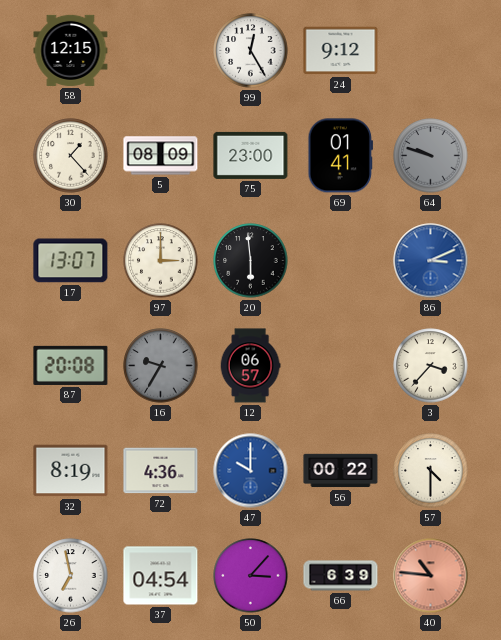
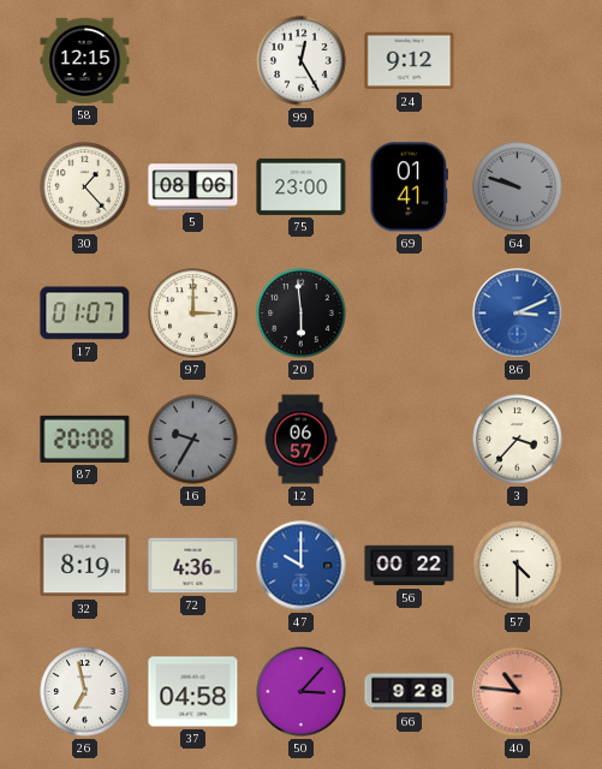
5: 08:09 -> 08:06 (193, 187)
17: 13:07 -> 01:07 (85, 314)
37: 04:54 -> 04:58 (193, 692)
66: 6:39 -> 9:28 (410, 692)
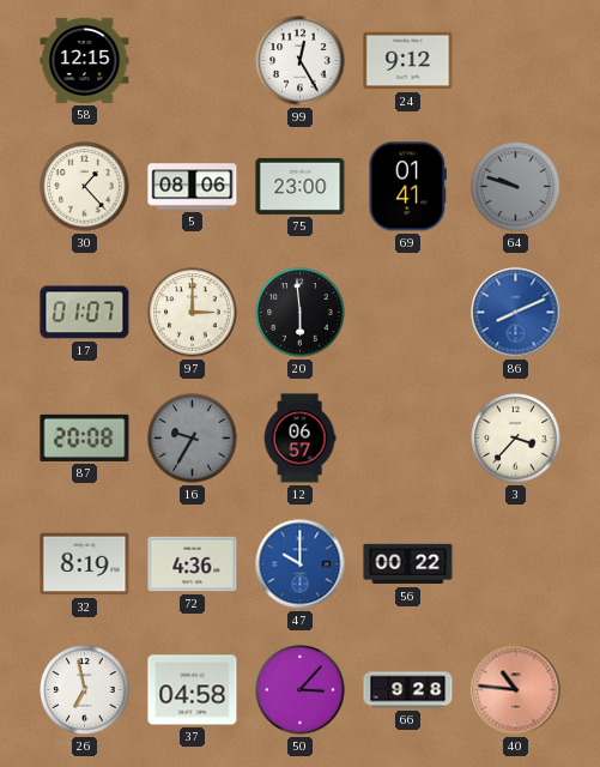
86: 3:11 -> 8:11 (516, 313)
57: 4:30 -> none (518, 566)
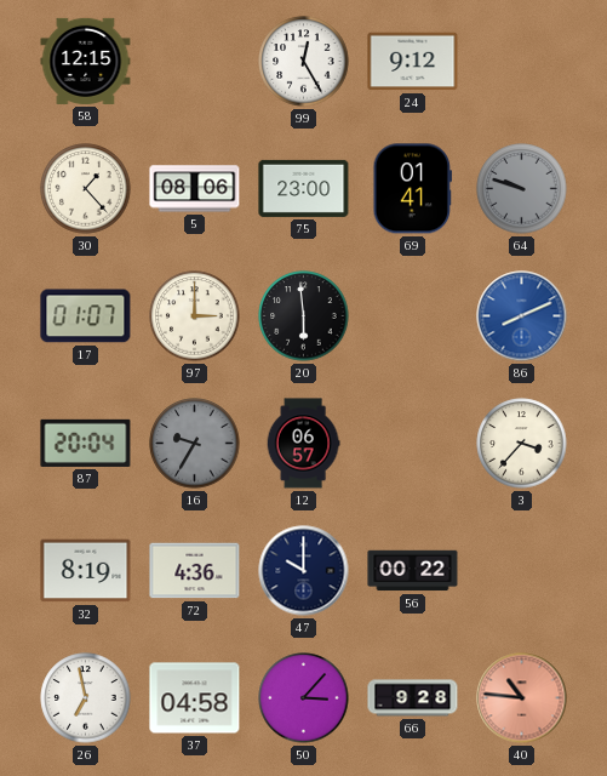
87: 20:08 -> 20:04 (86, 443)
47 dial: blue -> navy (304, 571)
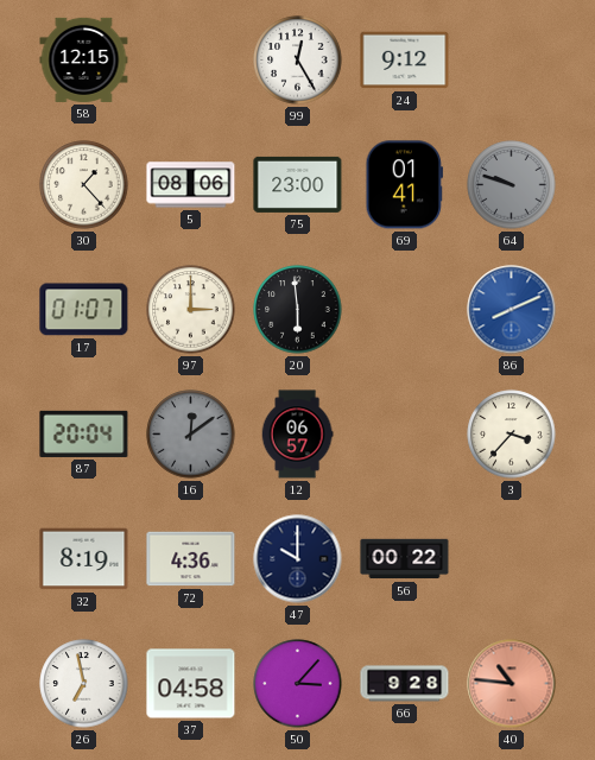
16: 9:35 -> 12:09 (191, 435)
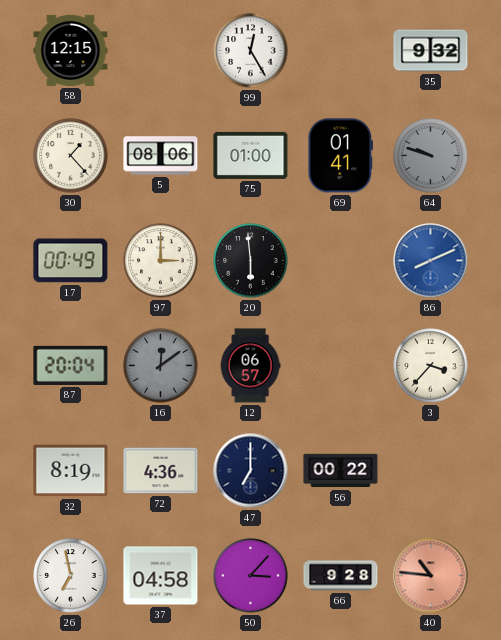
24: 9:12 -> none (405, 61)
35: none -> 9:32 (431, 51)
75: 23:00 -> 01:00 (251, 155)
17: 01:07 -> 00:49 (71, 261)
47: 10:00 -> 7:00 (251, 471)
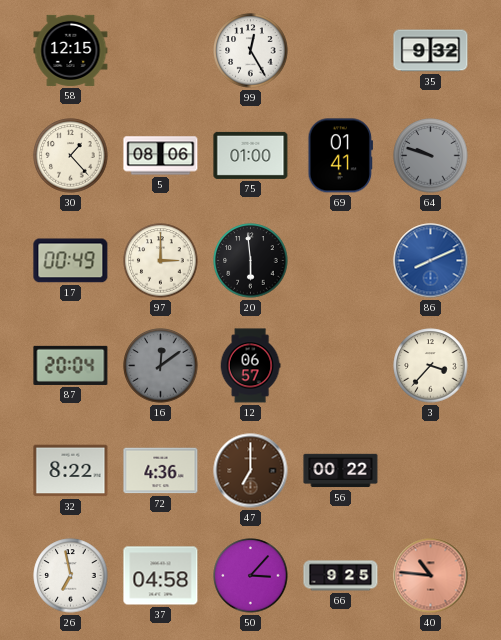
32: 8:19 -> 8:22 (71, 471)
47 dial: navy -> brown (251, 471)
66: 9:28 -> 9:25 (341, 576)
